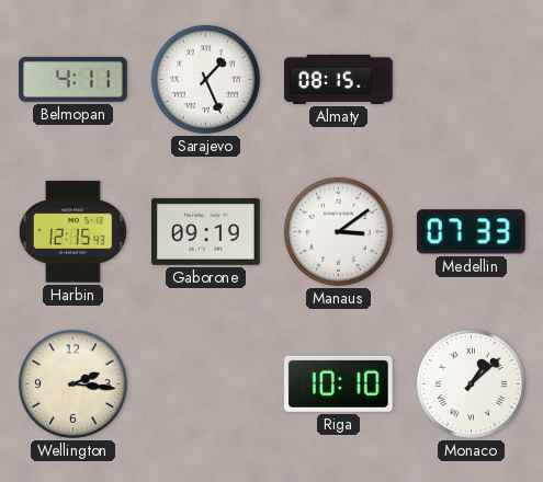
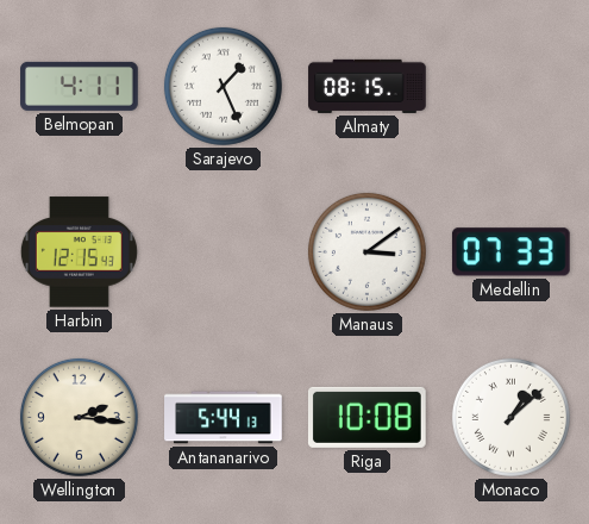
Gaborone: 09:19 -> none (206, 232)
Antananarivo: none -> 5:44 (224, 418)
Riga: 10:10 -> 10:08 (366, 417)
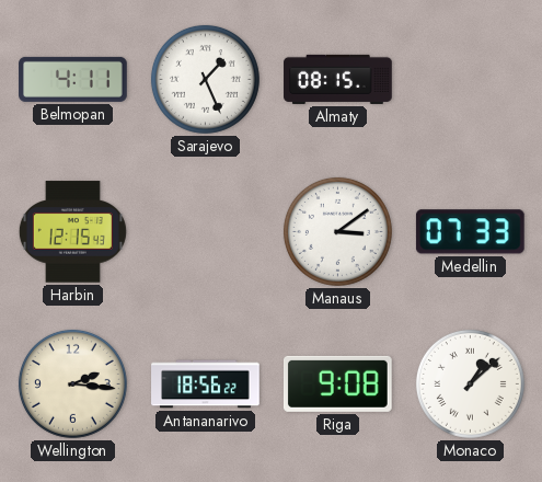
Antananarivo: 5:44 -> 18:56 (206, 385)
Riga: 10:08 -> 9:08 (337, 383)
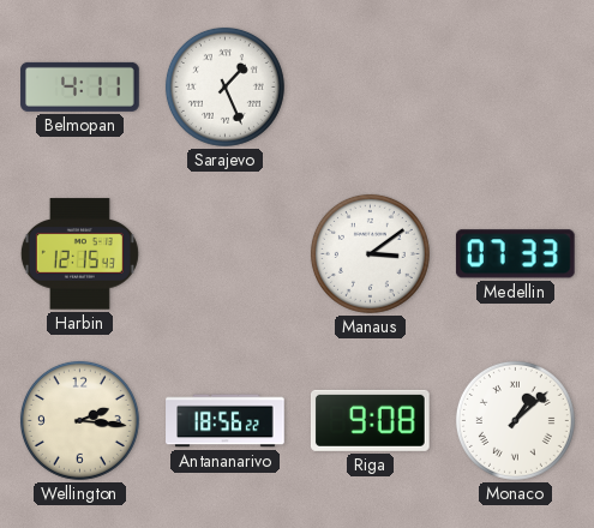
Almaty: 08:15 -> none (338, 79)
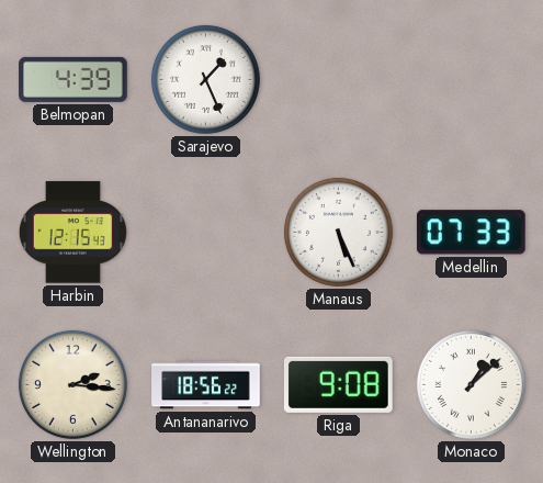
Belmopan: 4:11 -> 4:39 (73, 79)
Manaus: 3:09 -> 5:26 (338, 232)
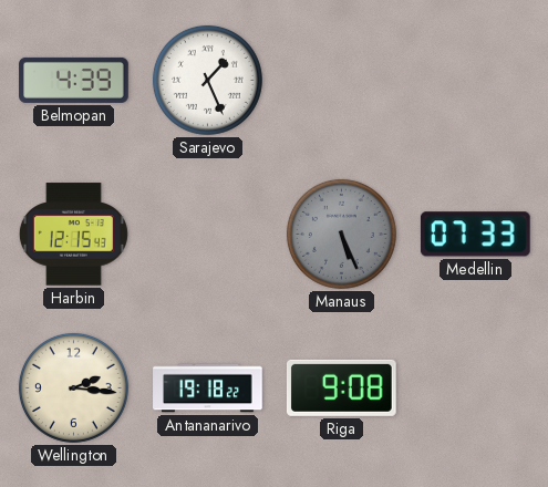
Manaus dial: white -> grey (341, 234)
Antananarivo: 18:56 -> 19:18 (208, 388)
Monaco: 1:08 -> none (471, 384)
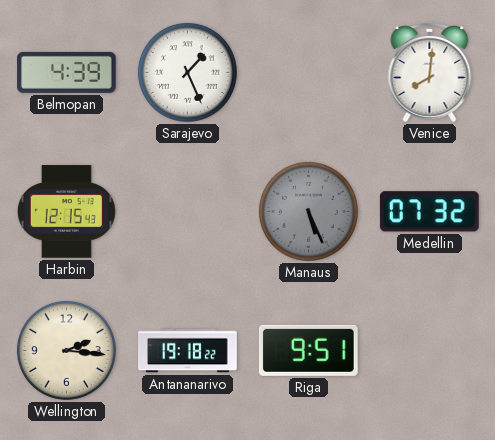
Venice: none -> 8:01 (430, 73)
Medellin: 07:33 -> 07:32 (429, 212)
Riga: 9:08 -> 9:51 (308, 350)
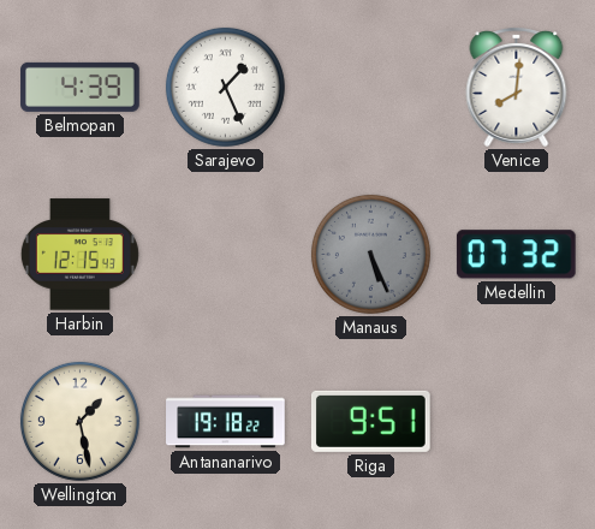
Wellington: 2:16 -> 1:28 (79, 421)
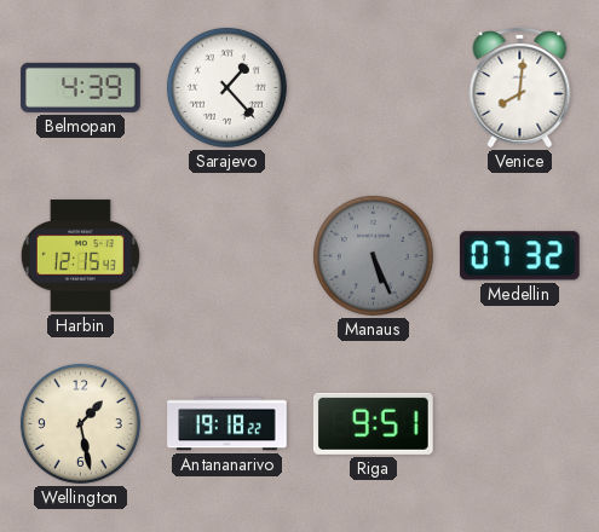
Sarajevo: 1:26 -> 1:23 (226, 87)
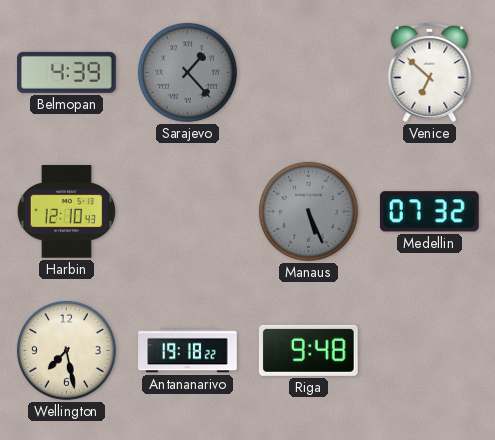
Sarajevo dial: white -> grey (187, 72)
Venice: 8:01 -> 6:52 (430, 73)
Harbin: 12:15 -> 12:10 (66, 212)
Wellington: 1:28 -> 7:28 (66, 350)
Riga: 9:51 -> 9:48 (308, 350)
